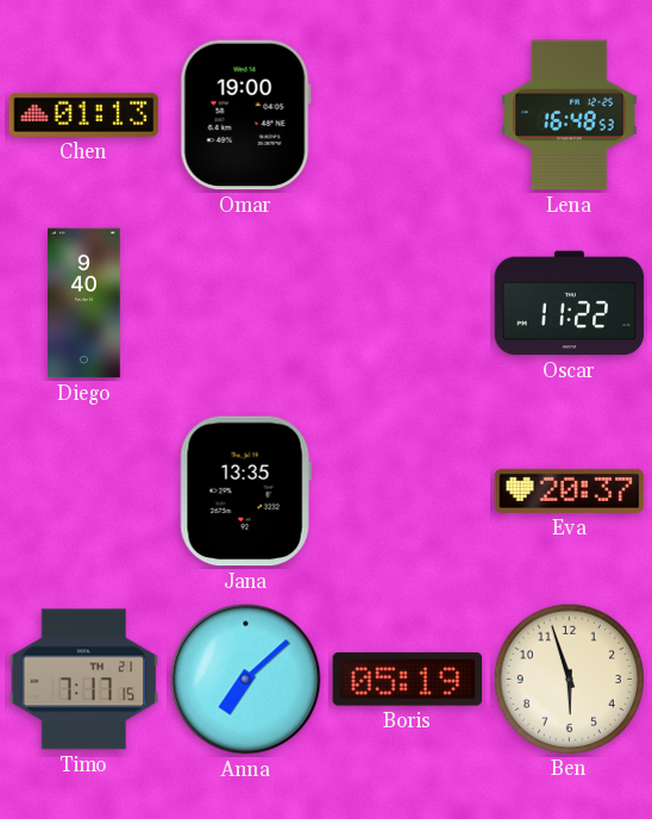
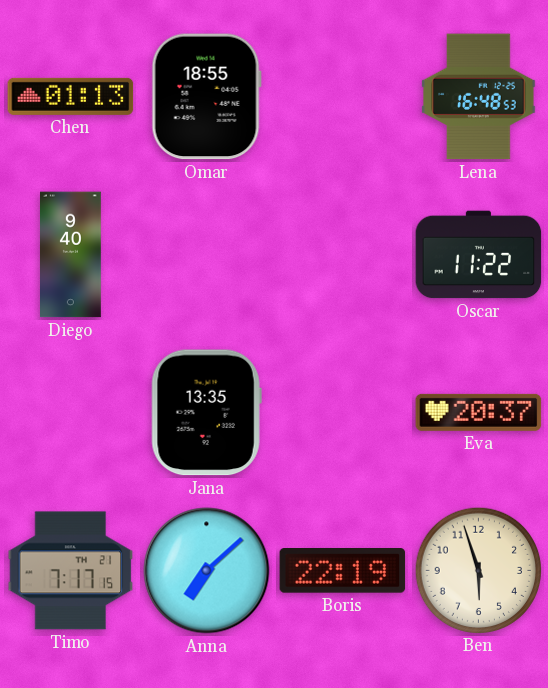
Omar: 19:00 -> 18:55 (206, 97)
Boris: 05:19 -> 22:19 (343, 571)
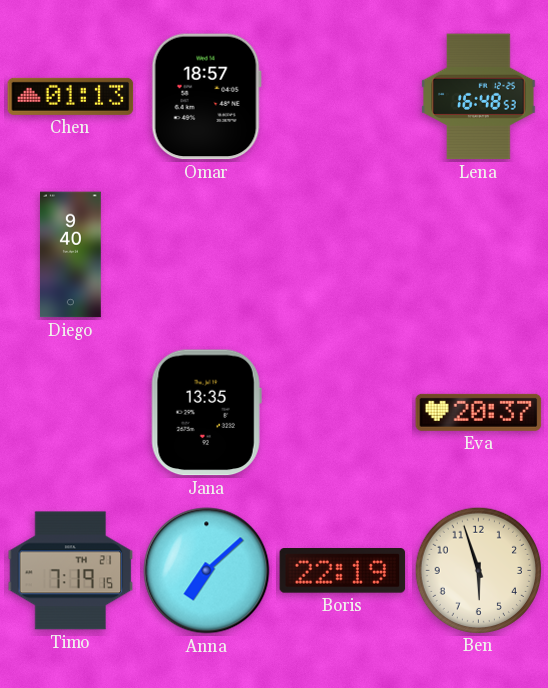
Omar: 18:55 -> 18:57 (206, 97)
Oscar: 11:22 -> none (479, 255)
Timo: 7:17 -> 7:19 (71, 571)
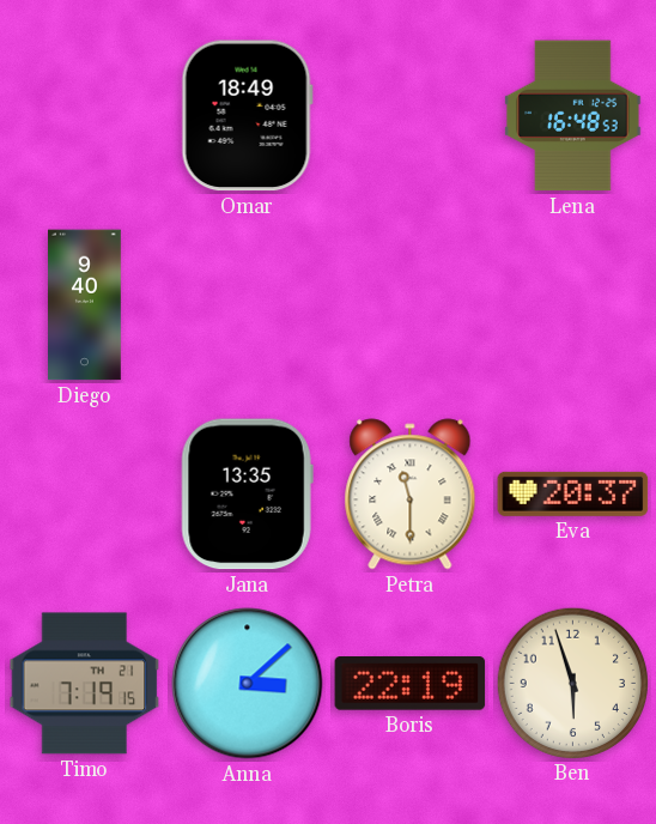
Chen: 01:13 -> none (71, 96)
Omar: 18:57 -> 18:49 (247, 116)
Petra: none -> 11:30 (411, 495)
Anna: 7:08 -> 3:08 (248, 684)
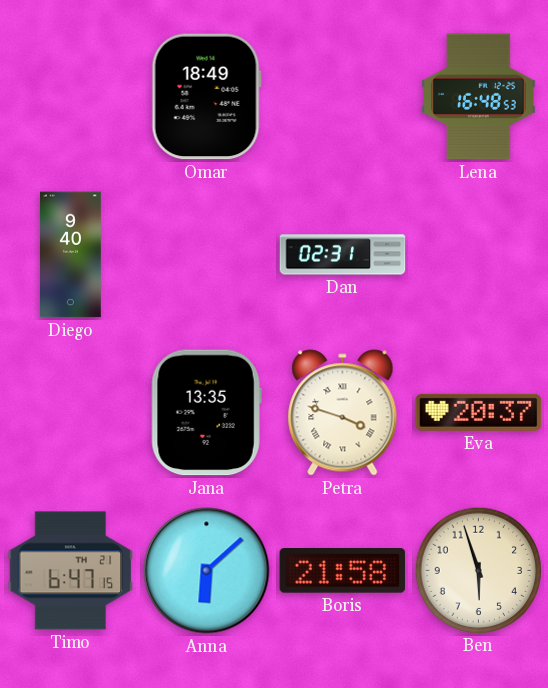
Dan: none -> 02:31 (343, 255)
Petra: 11:30 -> 3:48 (343, 413)
Timo: 7:19 -> 6:47 (71, 571)
Anna: 3:08 -> 6:08 (207, 571)
Boris: 22:19 -> 21:58 (343, 571)
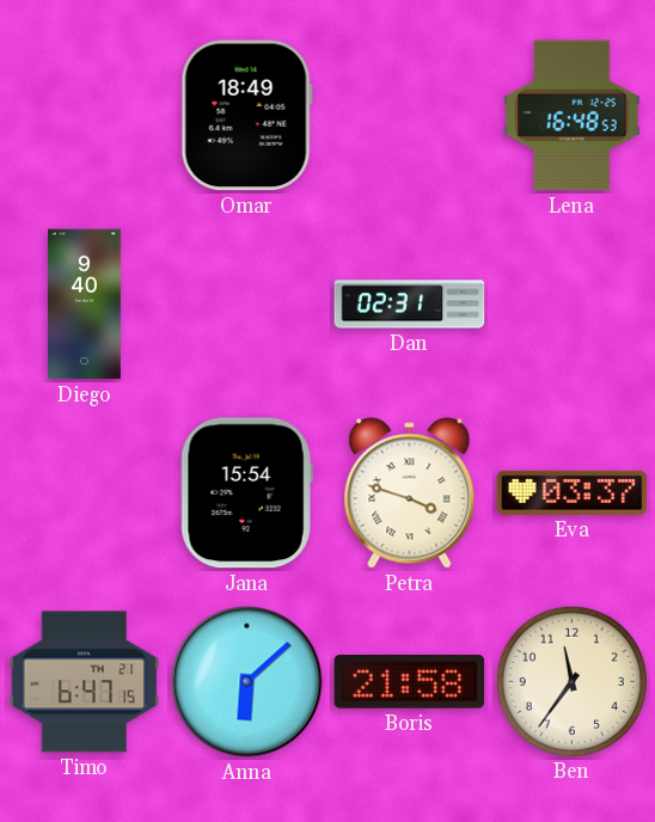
Jana: 13:35 -> 15:54 (246, 493)
Eva: 20:37 -> 03:37 (573, 492)
Ben: 5:57 -> 11:36 (571, 681)
